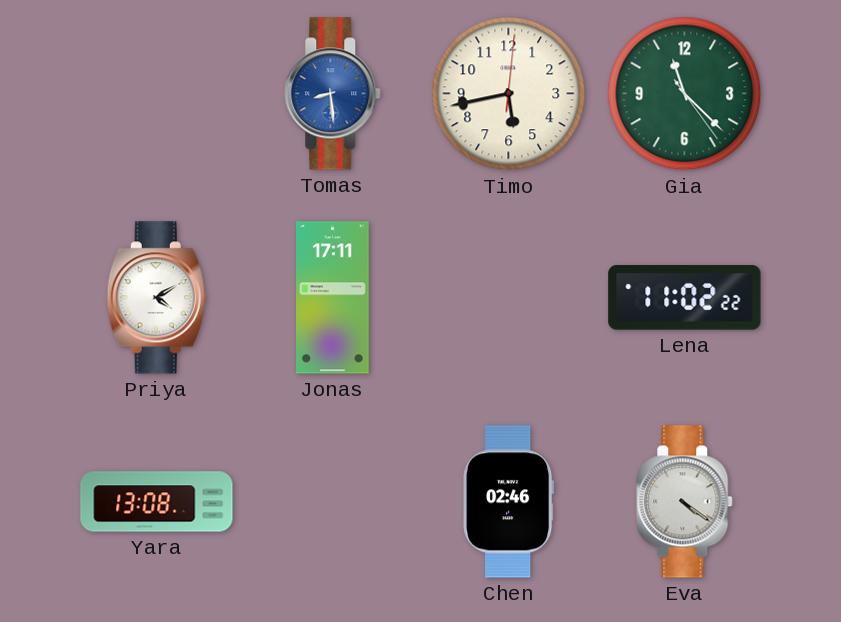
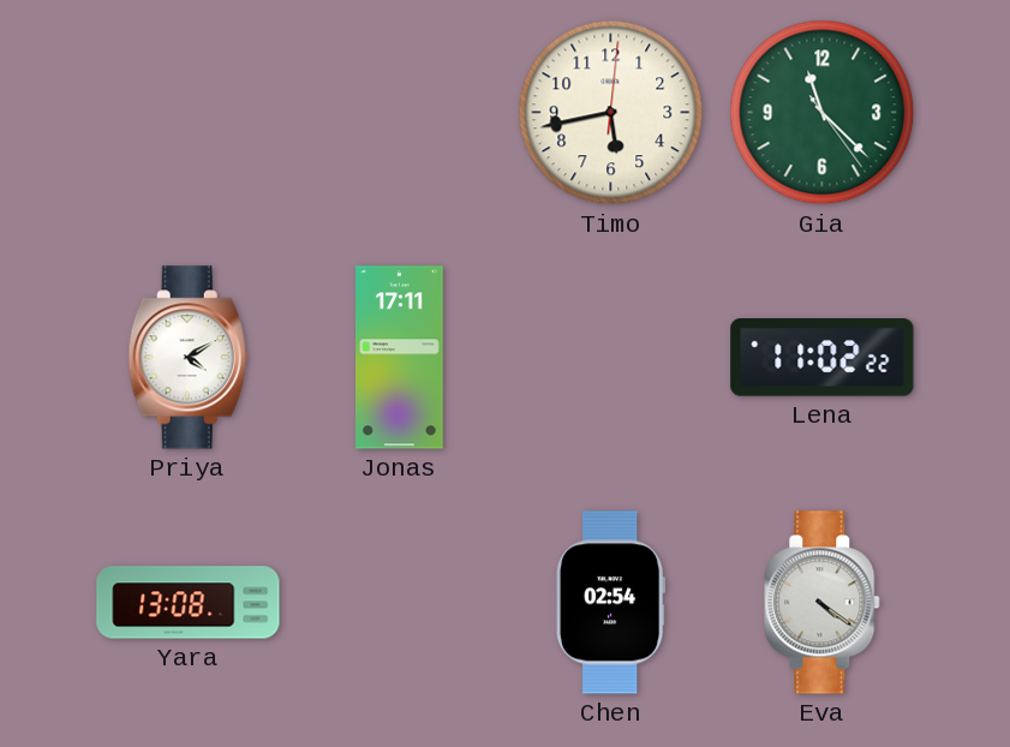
Tomas: 8:29 -> none (333, 94)
Chen: 02:46 -> 02:54 (611, 603)
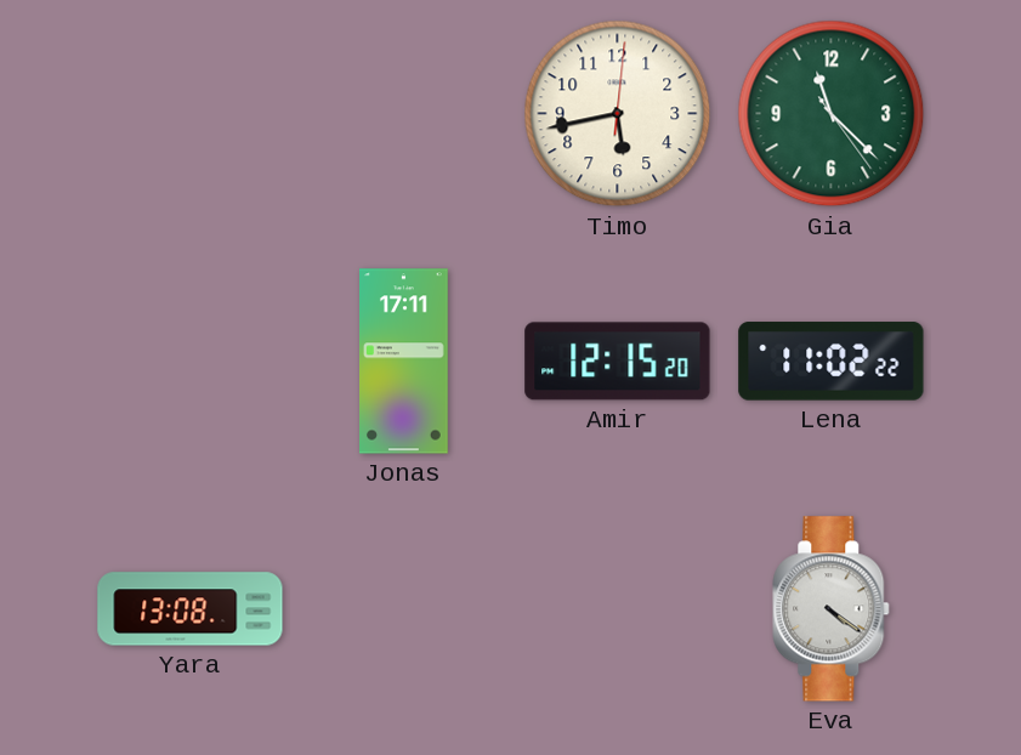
Priya: 4:10 -> none (187, 358)
Amir: none -> 12:15 (618, 362)
Chen: 02:54 -> none (611, 603)
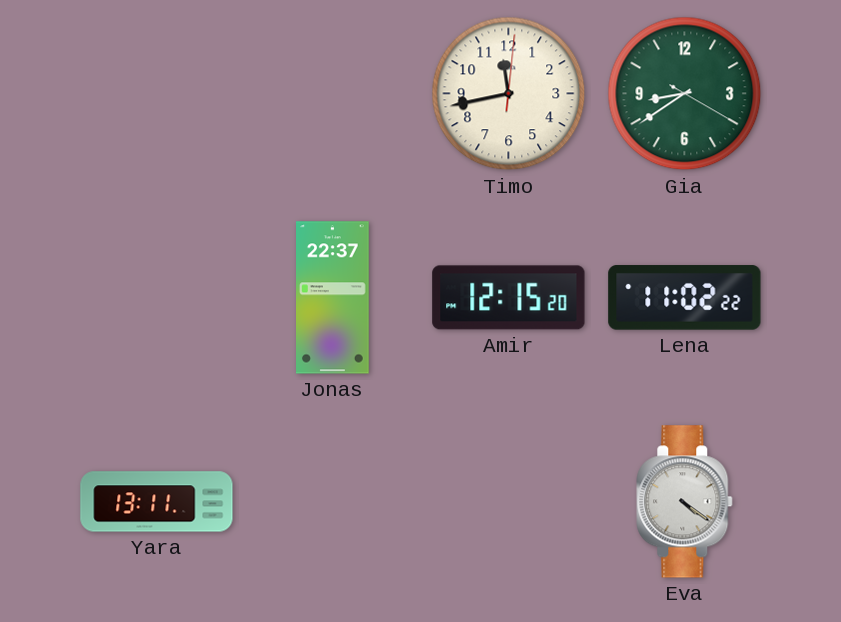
Timo: 5:43 -> 11:43 (509, 94)
Gia: 11:22 -> 8:39 (685, 94)
Jonas: 17:11 -> 22:37 (333, 298)
Yara: 13:08 -> 13:11 (157, 502)
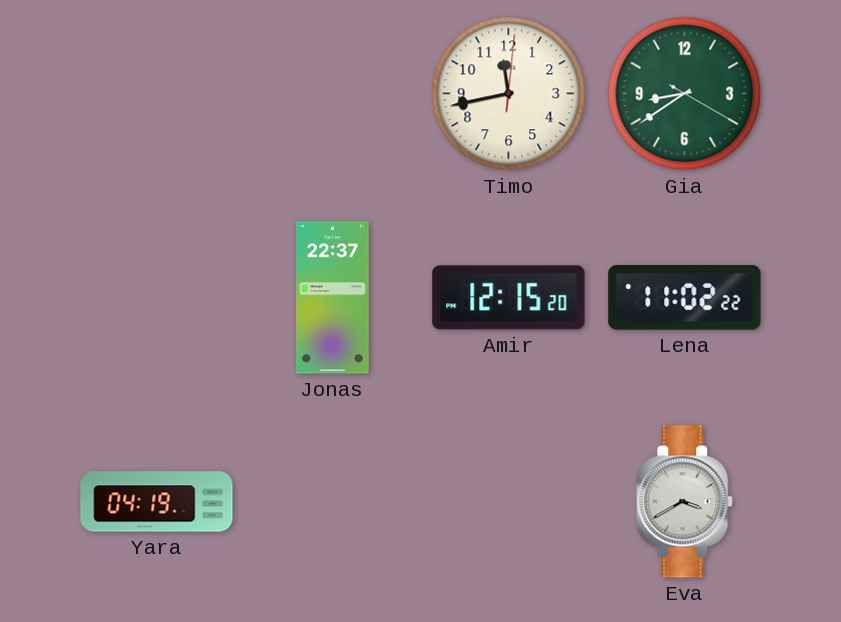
Yara: 13:11 -> 04:19 (157, 502)
Eva: 4:21 -> 3:40 (685, 502)
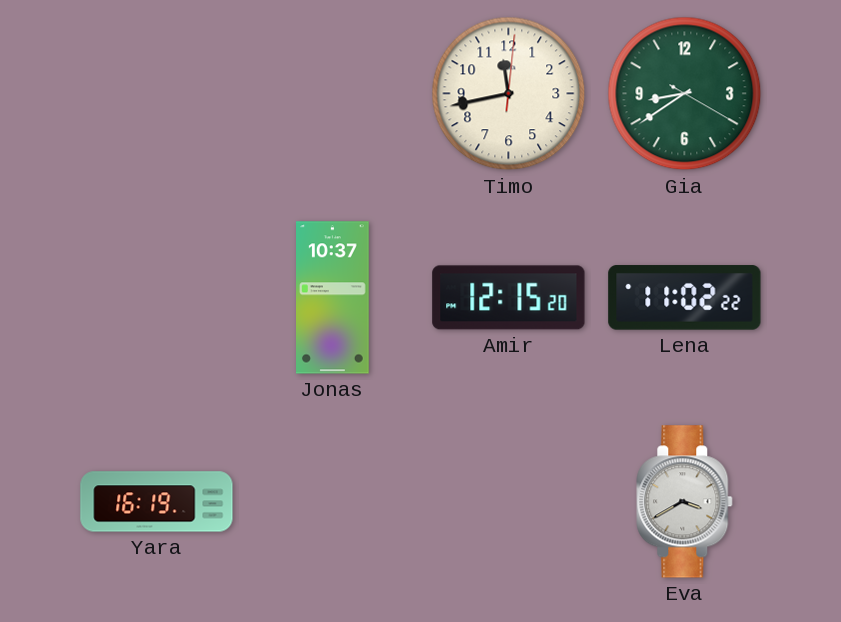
Jonas: 22:37 -> 10:37 (333, 298)
Yara: 04:19 -> 16:19 (157, 502)
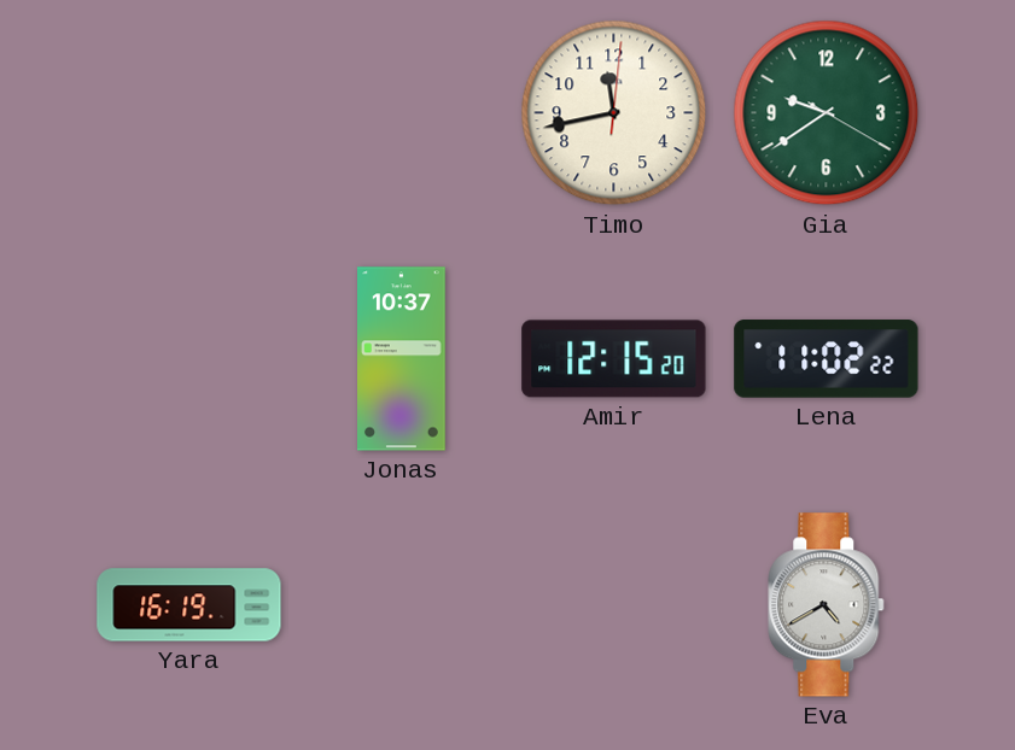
Gia: 8:39 -> 9:39 (827, 113)
Eva: 3:40 -> 4:40 (827, 605)
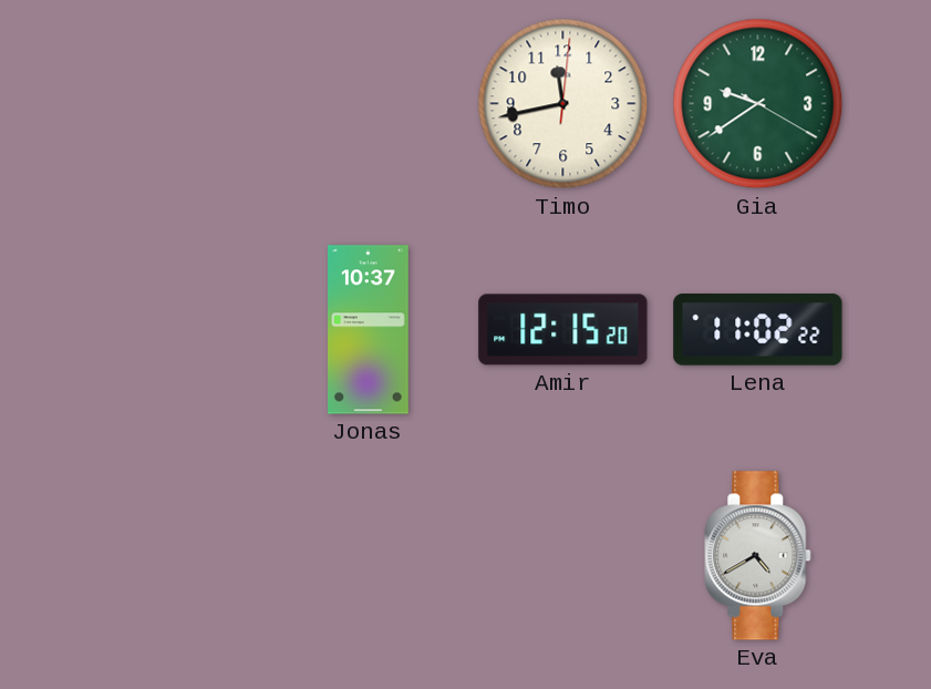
Yara: 16:19 -> none (189, 605)
